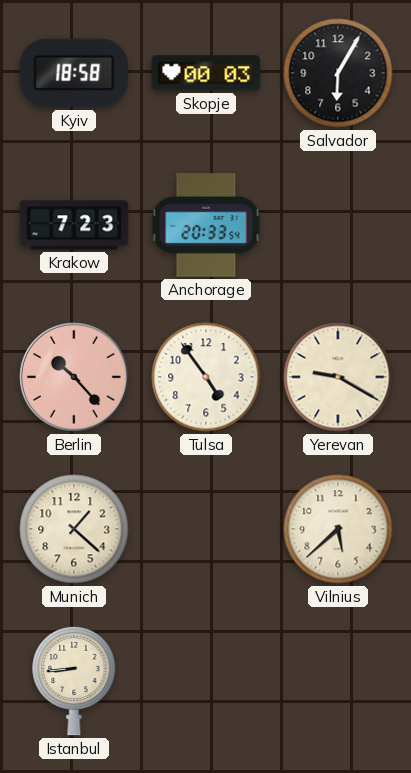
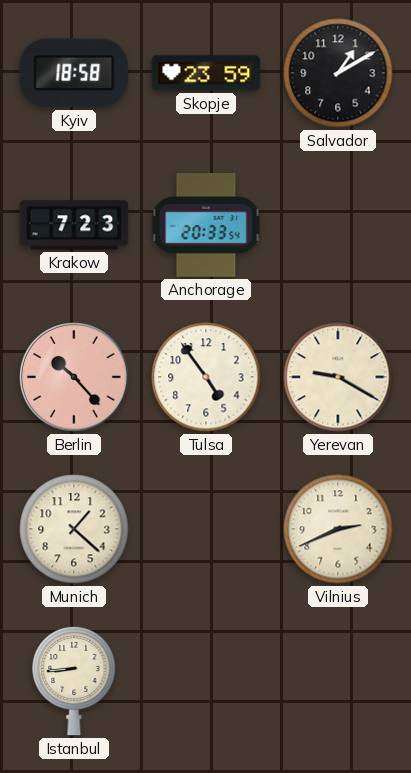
Skopje: 00:03 -> 23:59 (206, 73)
Salvador: 6:05 -> 1:10 (338, 73)
Vilnius: 5:38 -> 2:41 (338, 529)
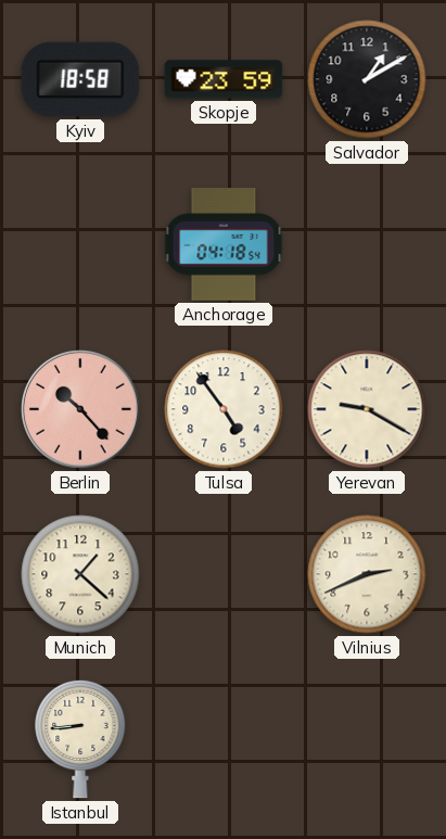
Krakow: 7:23 -> none (74, 225)
Anchorage: 20:33 -> 04:18 (224, 244)
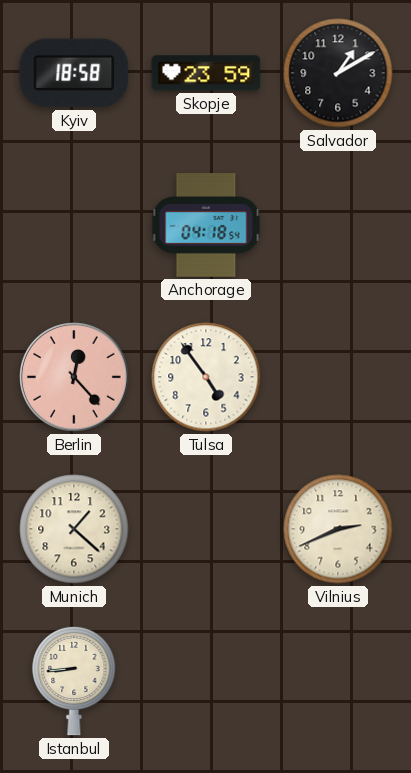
Berlin: 10:23 -> 12:23 (75, 378)
Yerevan: 9:20 -> none (367, 409)
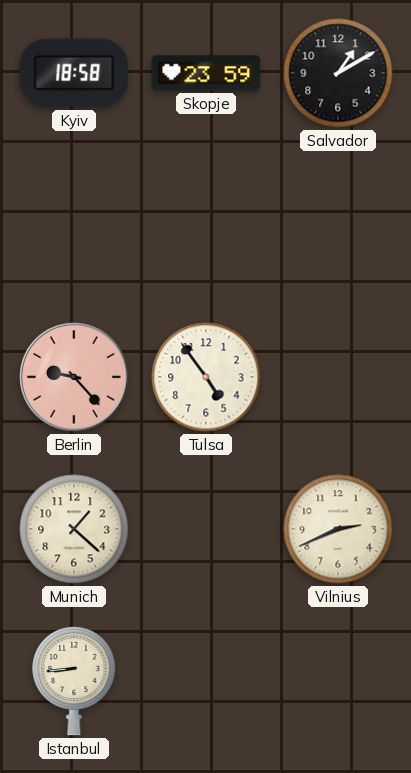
Anchorage: 04:18 -> none (206, 225)
Berlin: 12:23 -> 9:23 (75, 378)
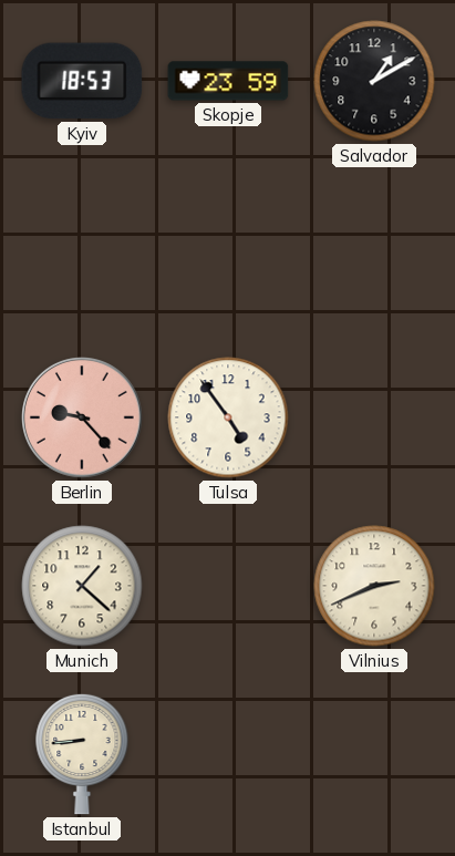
Kyiv: 18:58 -> 18:53 (82, 81)
